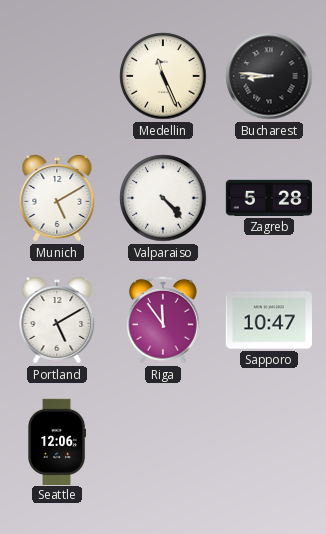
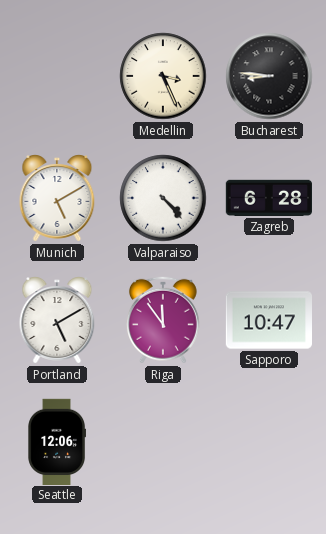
Medellin: 11:26 -> 3:26 (163, 76)
Zagreb: 5:28 -> 6:28 (268, 198)
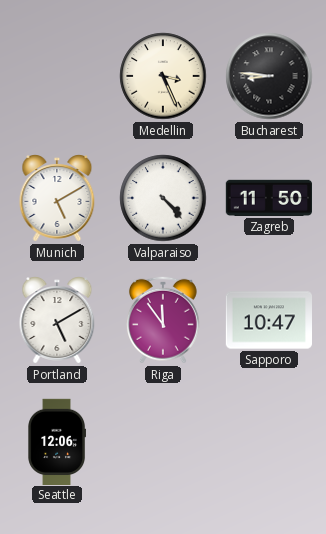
Zagreb: 6:28 -> 11:50 (268, 198)
